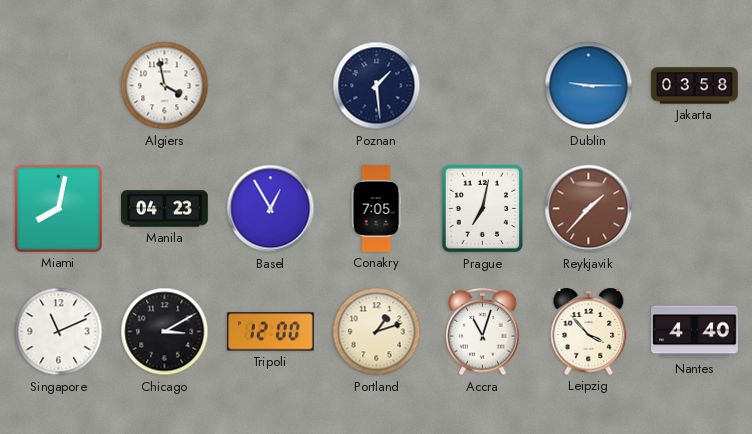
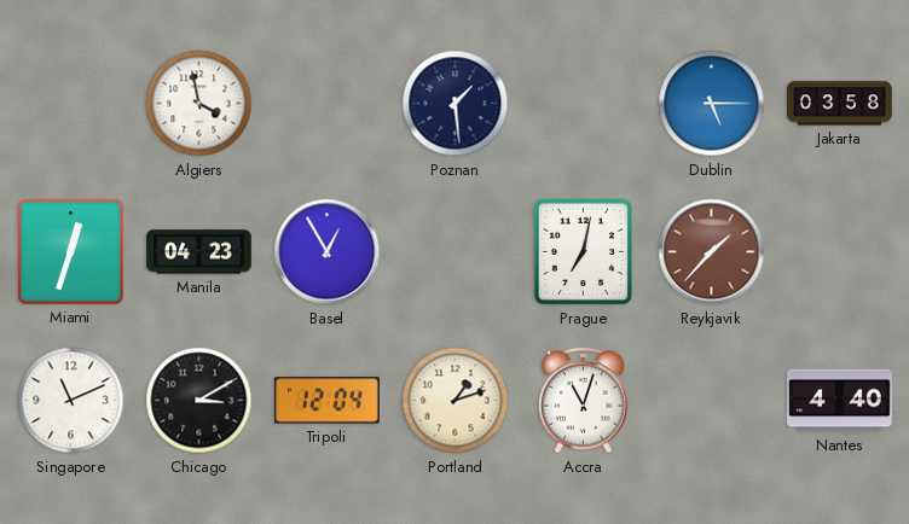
Dublin: 9:15 -> 5:15 (712, 104)
Miami: 8:02 -> 12:33 (70, 251)
Conakry: 7:05 -> none (376, 209)
Tripoli: 12:00 -> 12:04 (328, 401)
Leipzig: 3:53 -> none (589, 331)
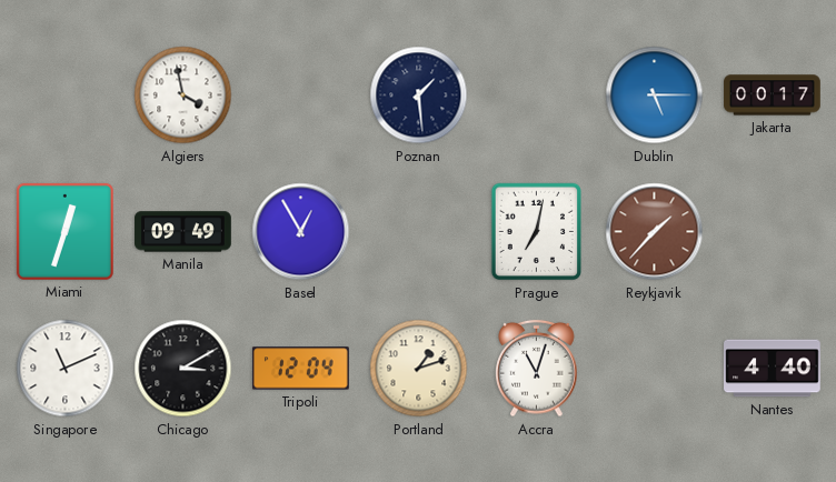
Jakarta: 03:58 -> 00:17 (773, 96)
Manila: 04:23 -> 09:49 (183, 232)
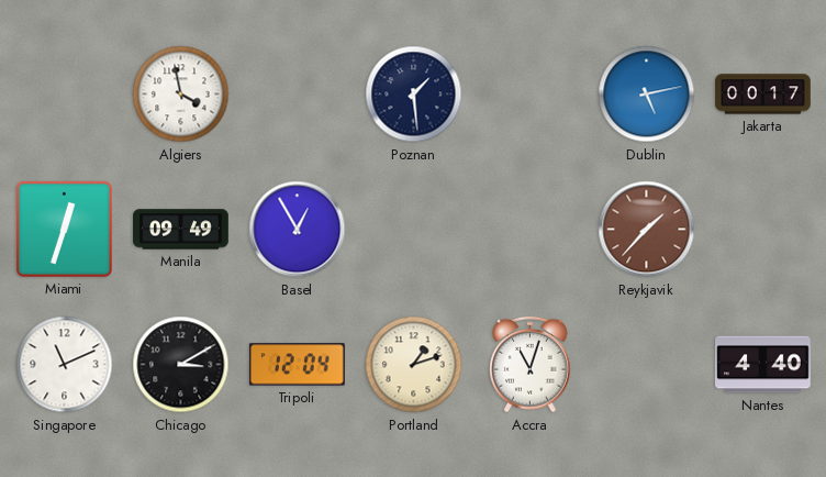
Dublin: 5:15 -> 5:13 (647, 95)
Prague: 7:02 -> none (537, 232)
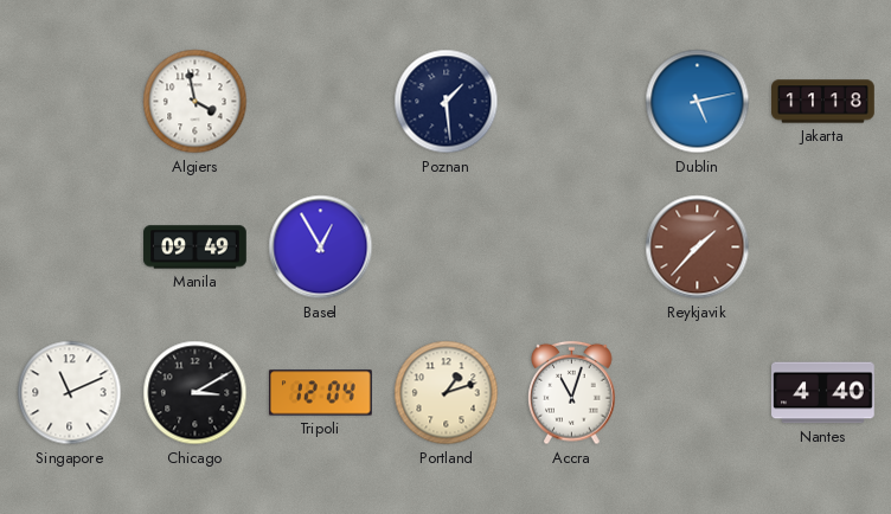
Jakarta: 00:17 -> 11:18 (823, 102)
Miami: 12:33 -> none (64, 229)
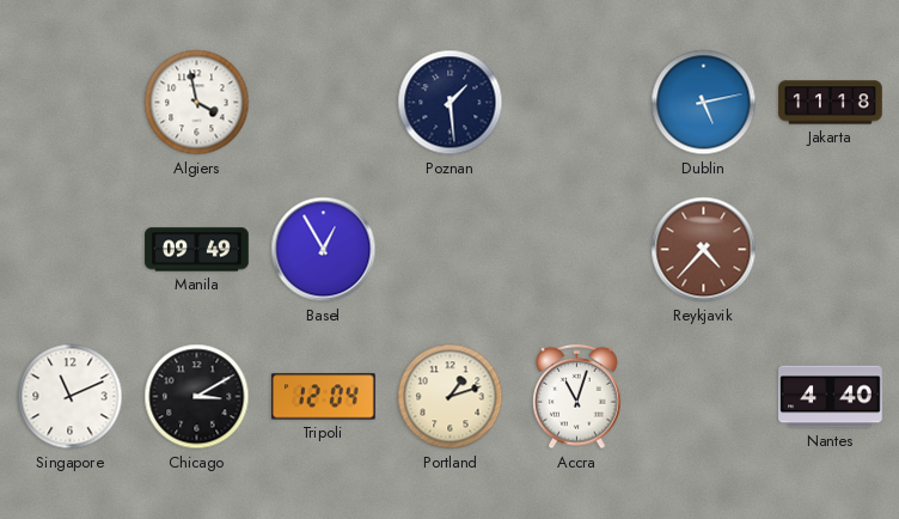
Reykjavik: 1:37 -> 4:37 (704, 250)
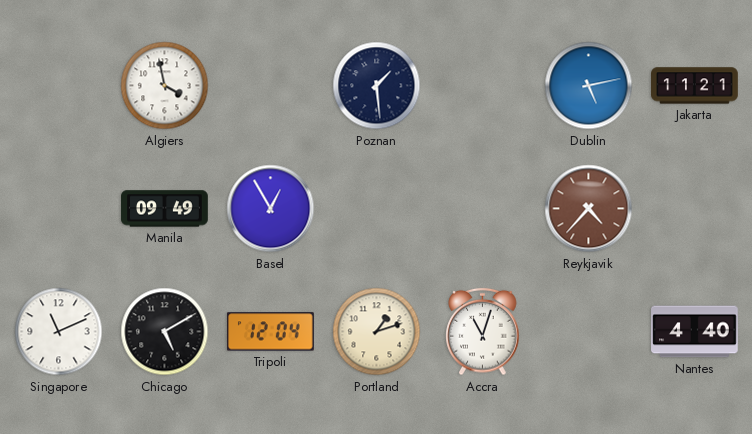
Jakarta: 11:18 -> 11:21 (695, 86)
Chicago: 3:10 -> 5:10 (165, 332)
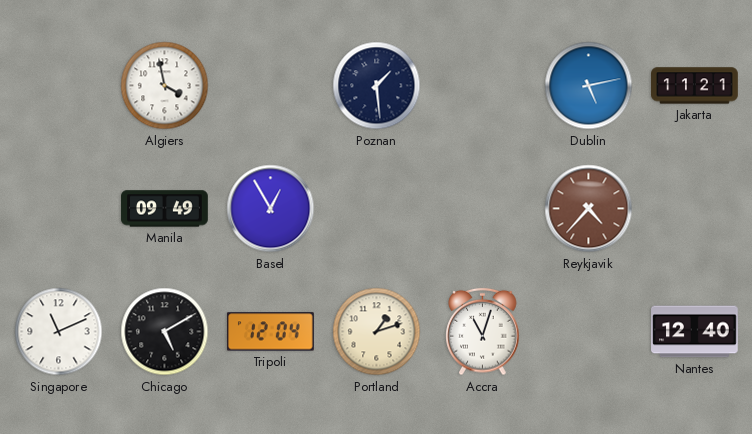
Nantes: 4:40 -> 12:40 (695, 332)
